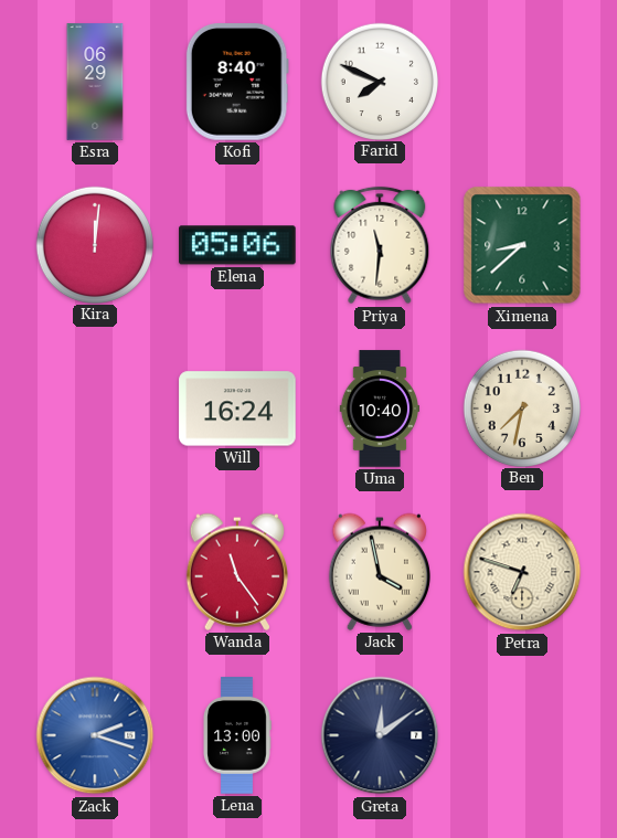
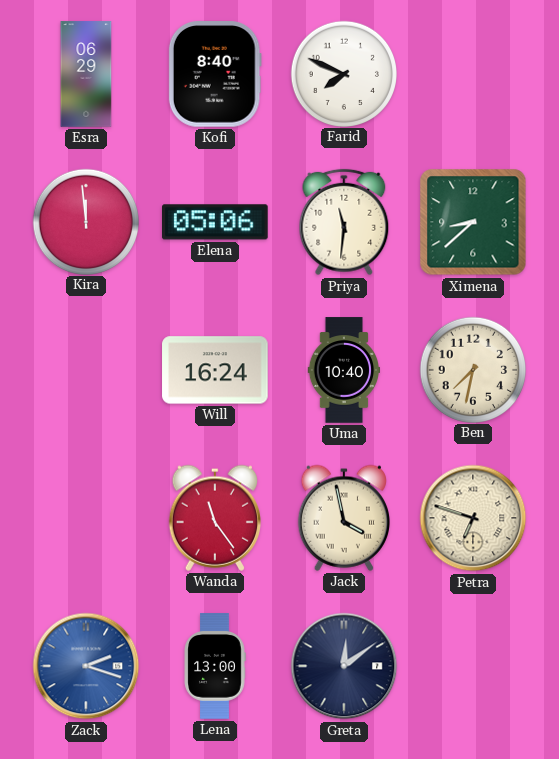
Kira: 12:01 -> 11:59 (85, 221)
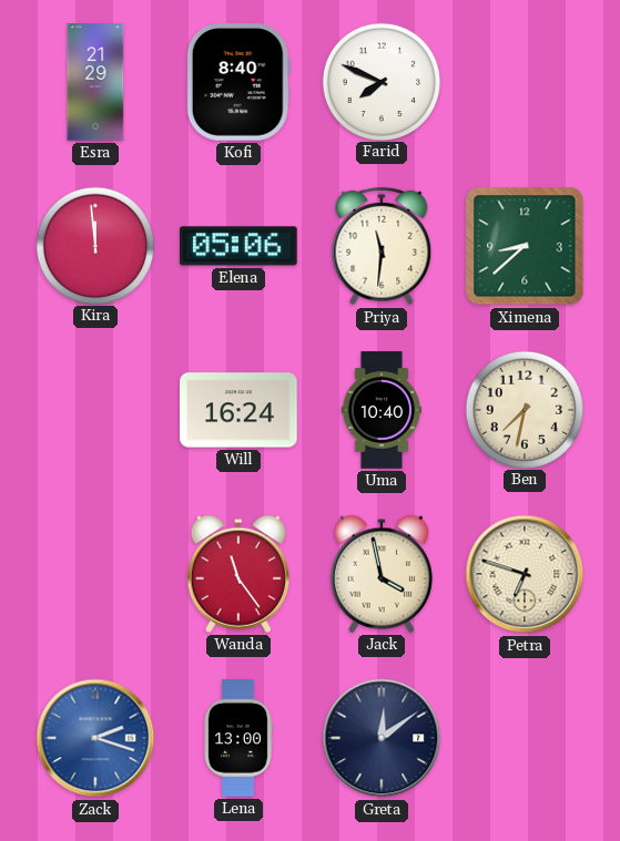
Esra: 06:29 -> 21:29 (95, 82)
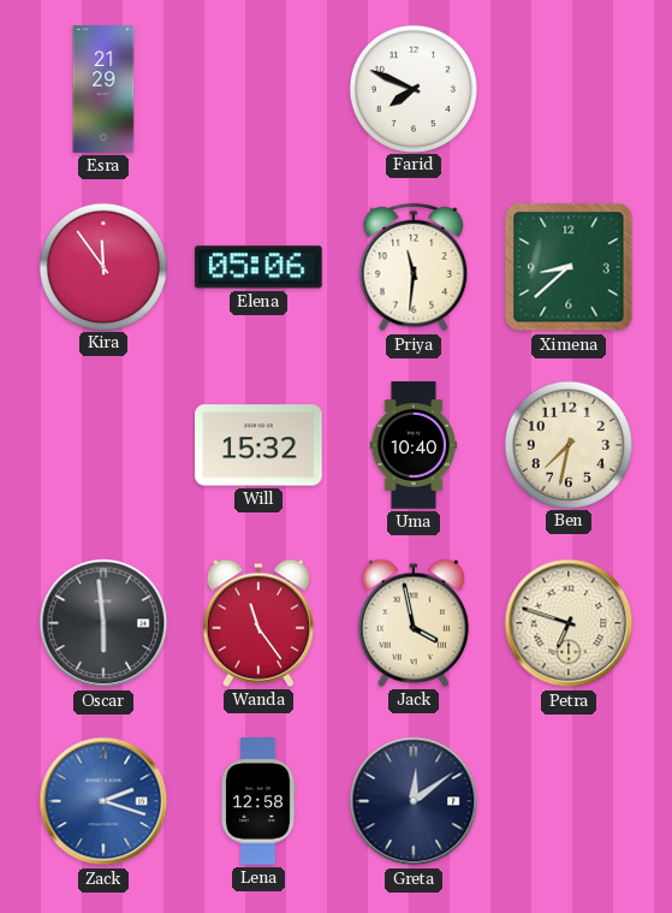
Kofi: 8:40 -> none (238, 82)
Kira: 11:59 -> 11:54 (102, 266)
Will: 16:24 -> 15:32 (258, 445)
Oscar: none -> 5:59 (103, 623)
Lena: 13:00 -> 12:58 (258, 801)
